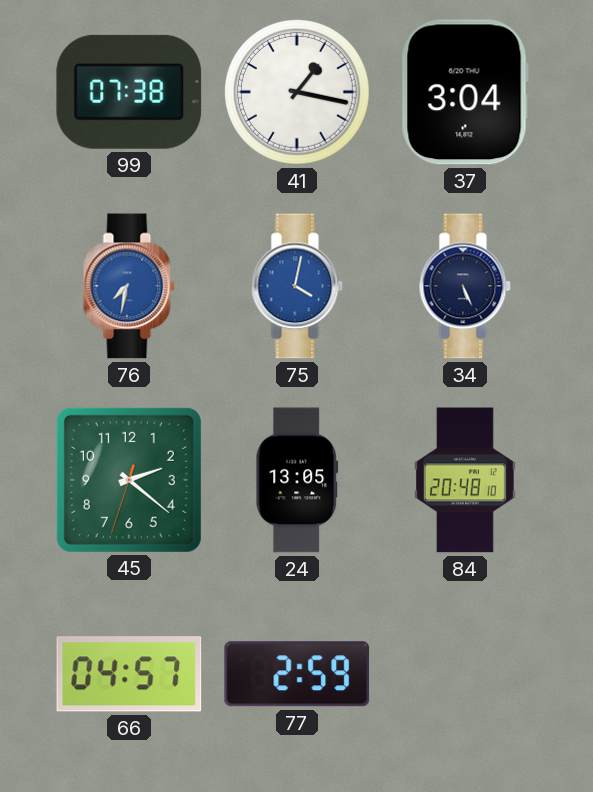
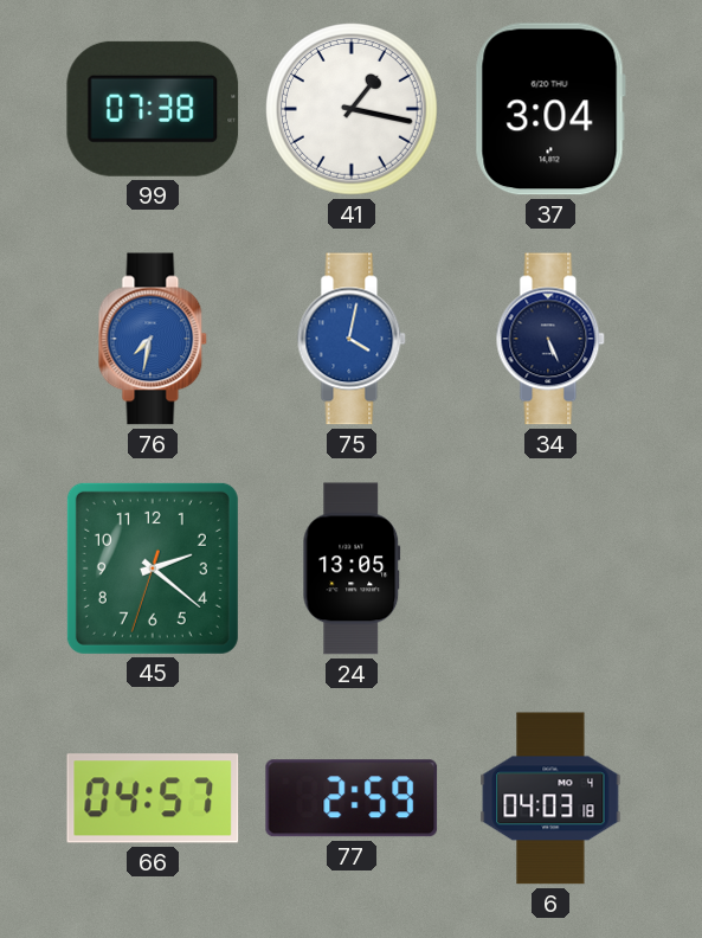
84: 20:48 -> none (465, 480)
6: none -> 04:03 (550, 798)
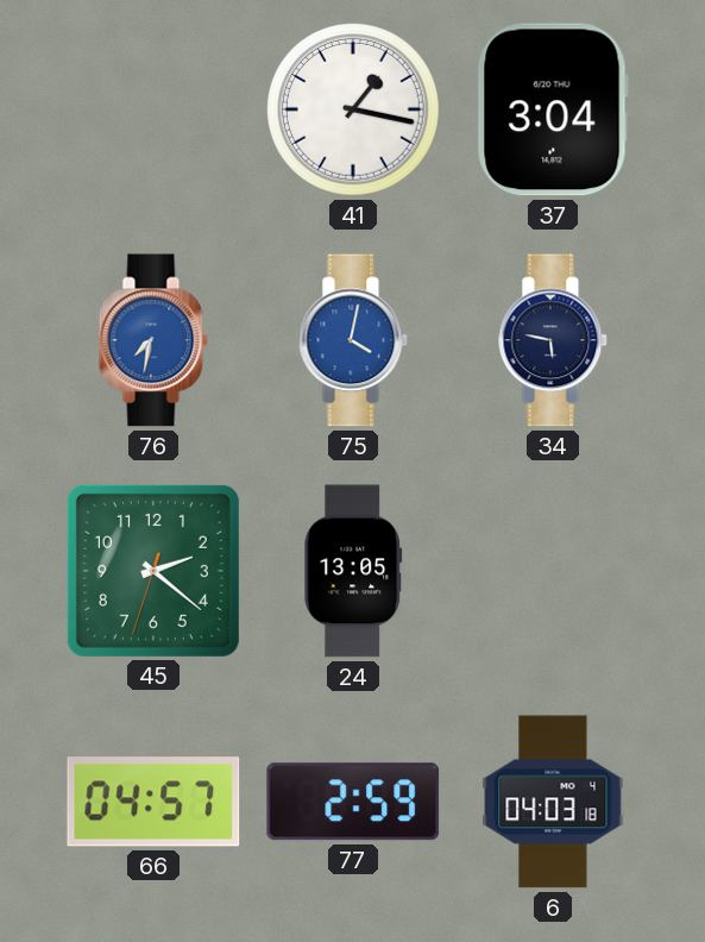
99: 07:38 -> none (153, 109)
34: 5:26 -> 5:47 (553, 340)
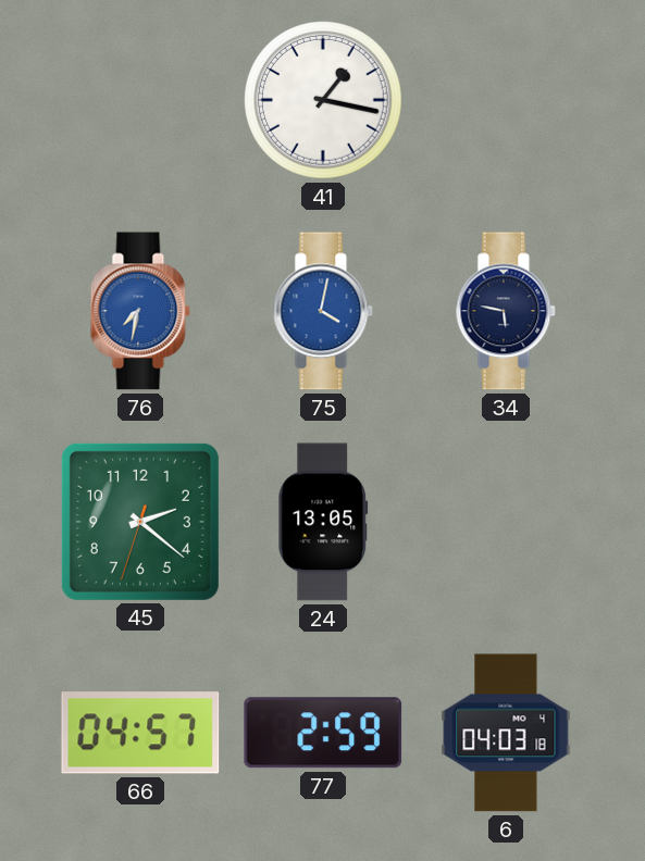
37: 3:04 -> none (553, 109)
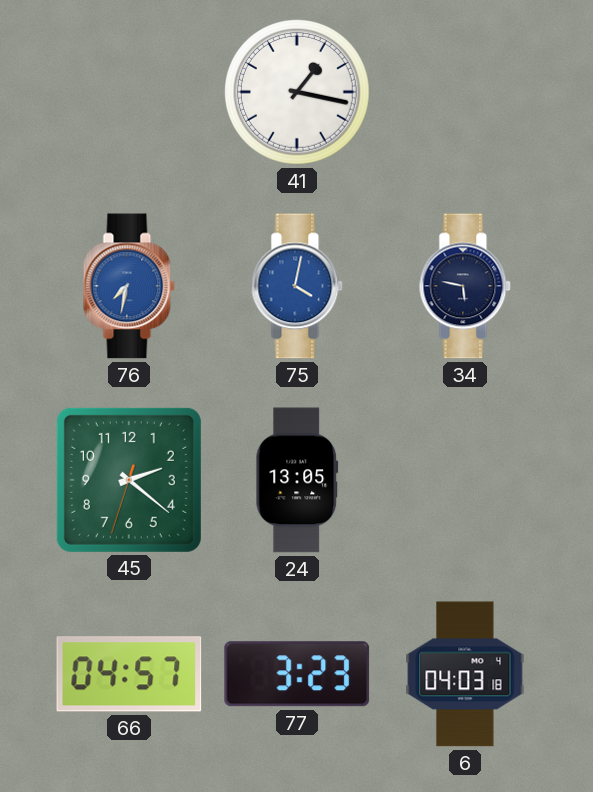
77: 2:59 -> 3:23 (297, 674)
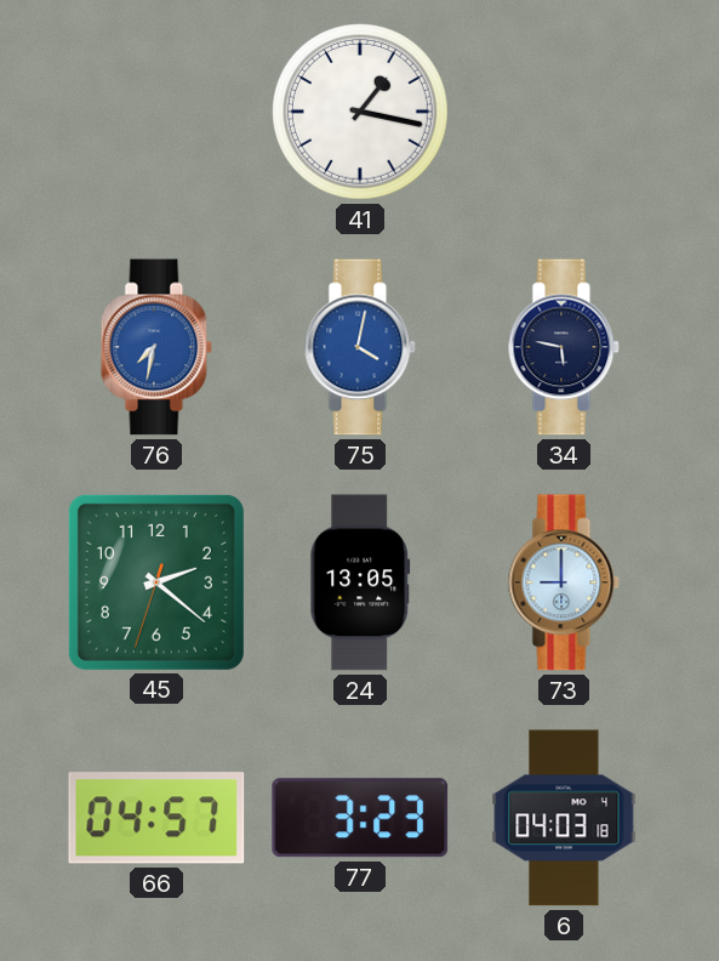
73: none -> 9:00 (564, 582)
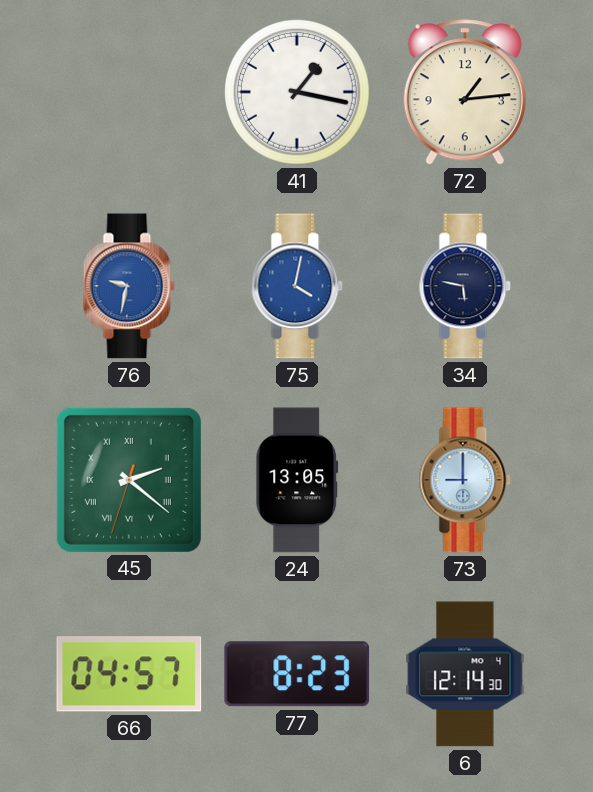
72: none -> 1:14 (465, 92)
76: 7:32 -> 9:32 (129, 286)
45 numerals: Arabic -> Roman (129, 480)
77: 3:23 -> 8:23 (297, 674)
6: 04:03 -> 12:14 (465, 674)
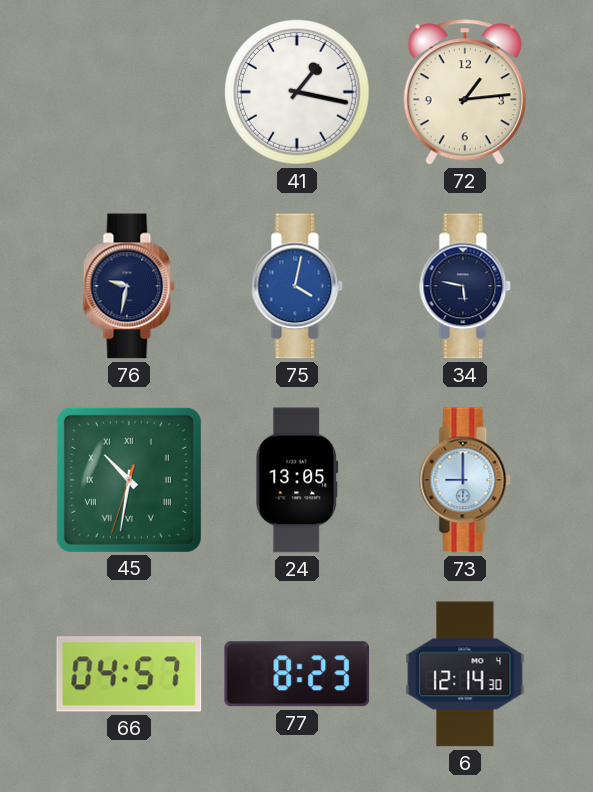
76 dial: blue -> navy (129, 286)
45: 2:21 -> 10:31 (129, 480)
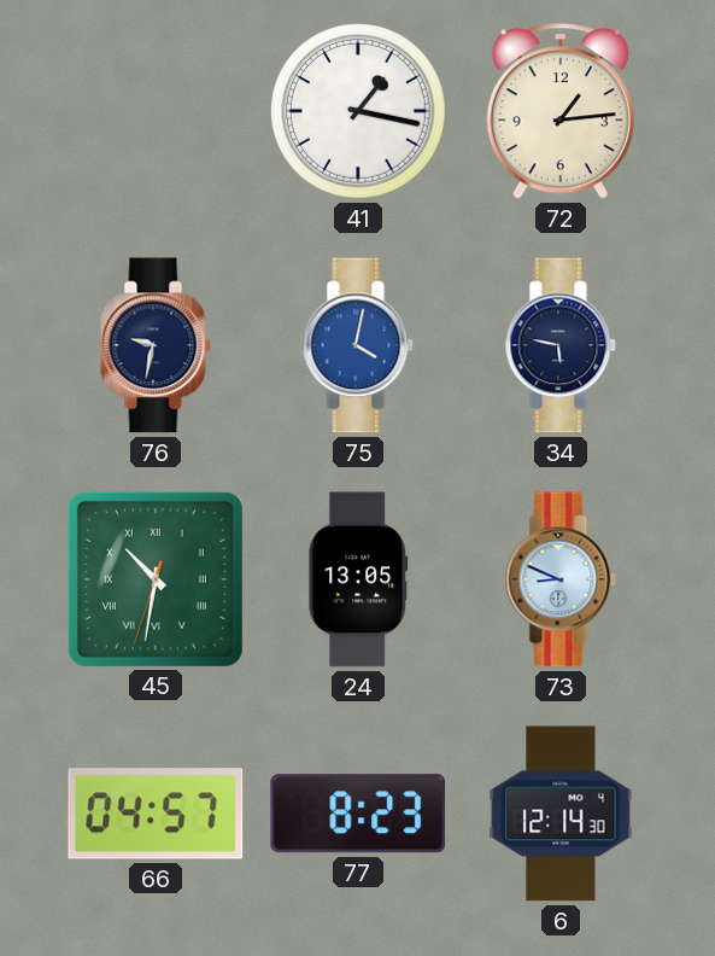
73: 9:00 -> 8:49 (561, 579)
